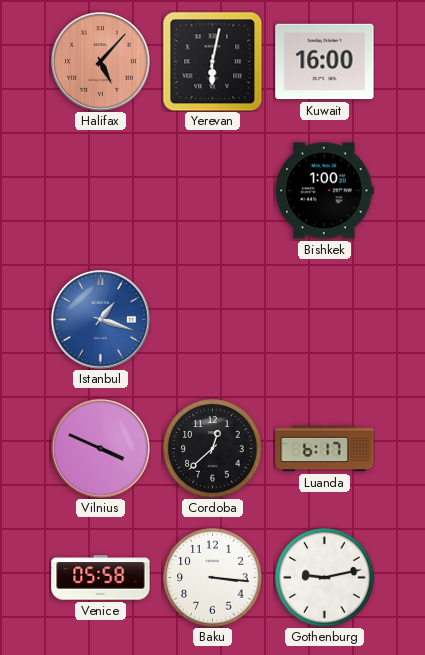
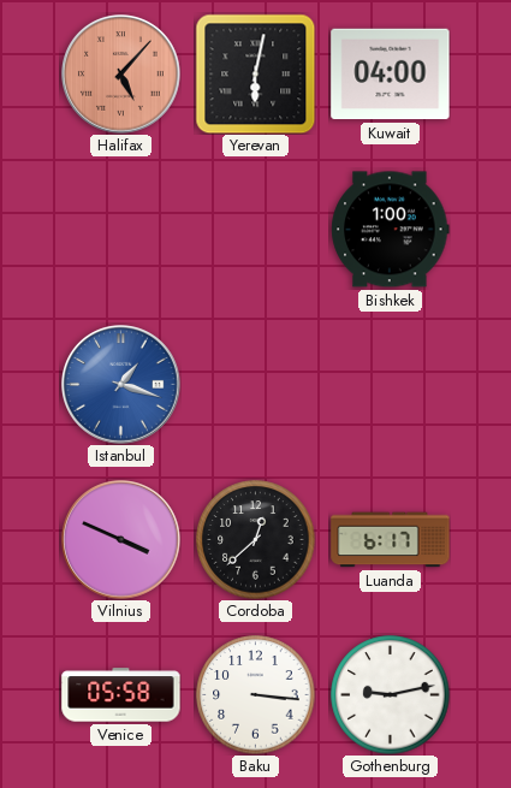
Kuwait: 16:00 -> 04:00 (391, 75)
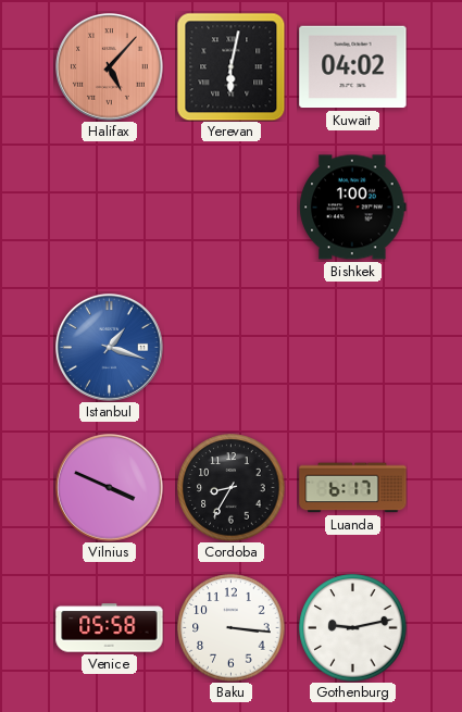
Kuwait: 04:00 -> 04:02 (353, 67)
Cordoba: 12:38 -> 8:35 (232, 488)
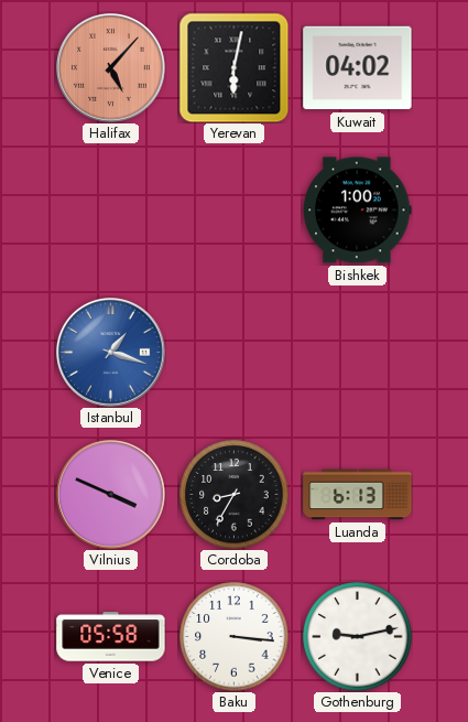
Luanda: 6:17 -> 6:13 (358, 495)
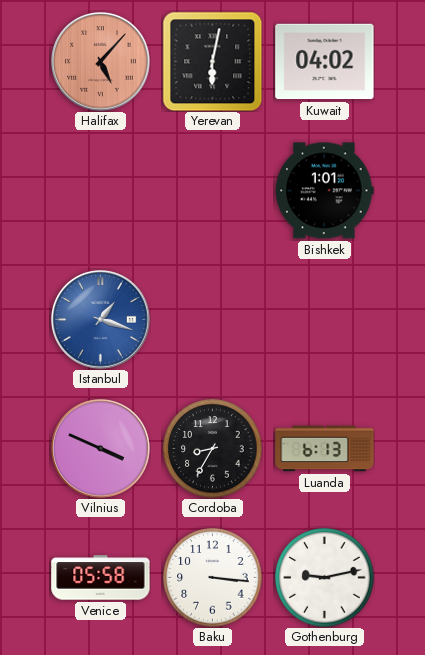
Bishkek: 1:00 -> 1:01 (325, 191)
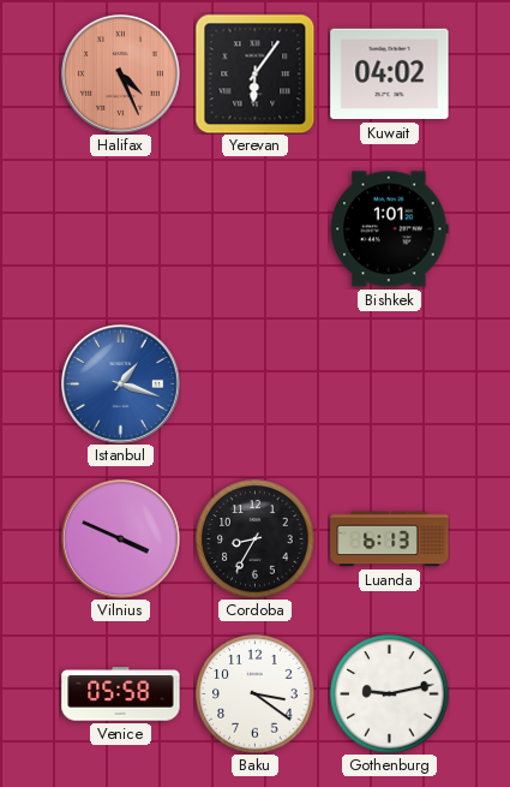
Halifax: 5:07 -> 4:26 (121, 74)
Yerevan: 6:02 -> 6:06 (254, 73)
Baku: 3:16 -> 3:21 (256, 694)
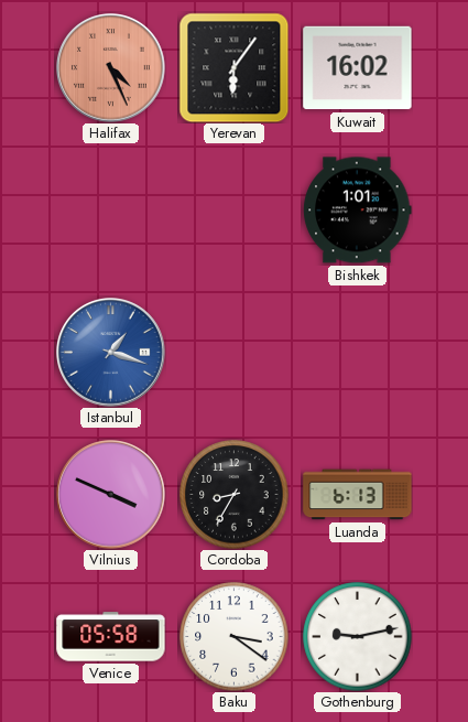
Kuwait: 04:02 -> 16:02 (358, 68)
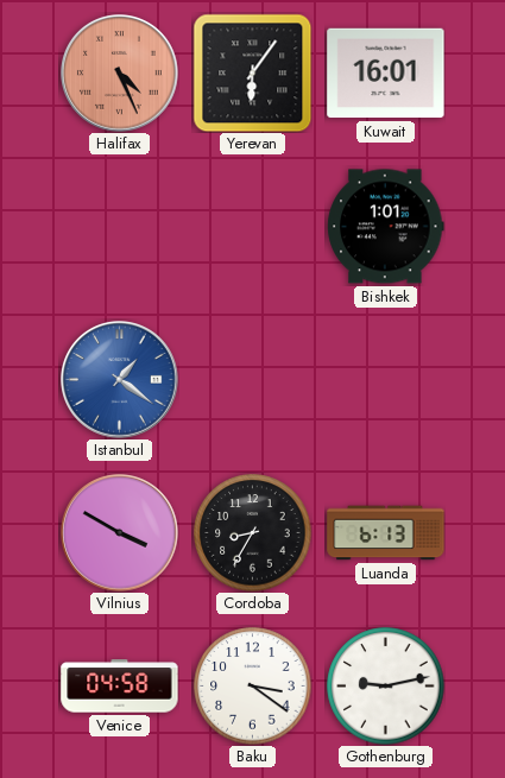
Kuwait: 16:02 -> 16:01 (386, 74)
Istanbul: 1:18 -> 1:21 (120, 380)
Vilnius: 3:49 -> 3:50 (120, 533)
Venice: 05:58 -> 04:58 (120, 687)
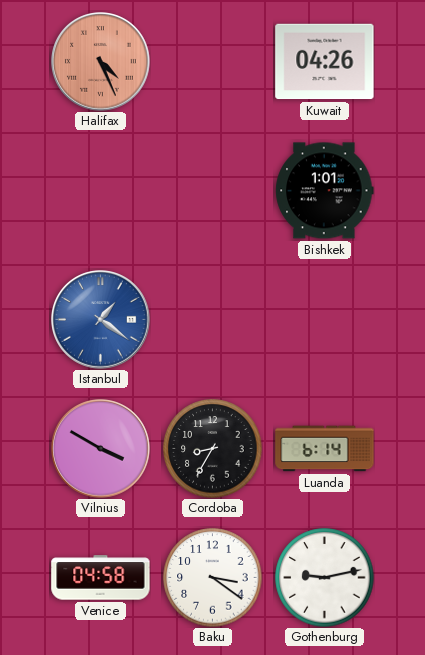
Yerevan: 6:06 -> none (252, 72)
Kuwait: 16:01 -> 04:26 (325, 62)
Luanda: 6:13 -> 6:14 (325, 449)
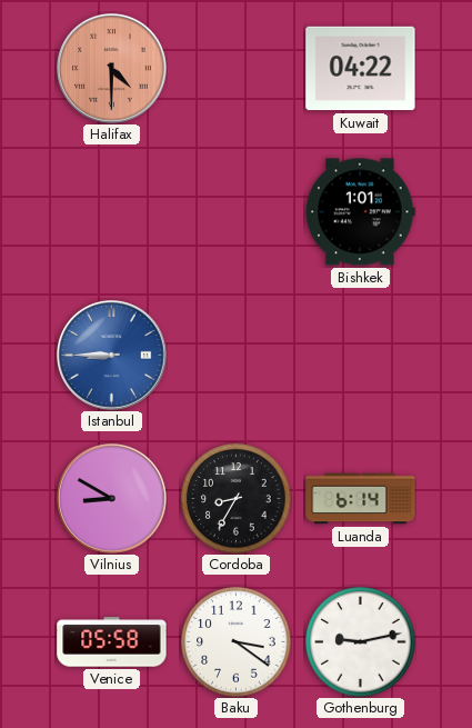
Halifax: 4:26 -> 4:30 (112, 69)
Kuwait: 04:26 -> 04:22 (361, 69)
Istanbul: 1:21 -> 8:45 (112, 356)
Vilnius: 3:50 -> 8:50 (112, 499)
Venice: 04:58 -> 05:58 (112, 642)
